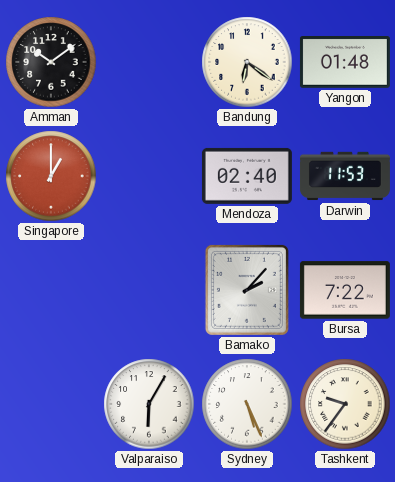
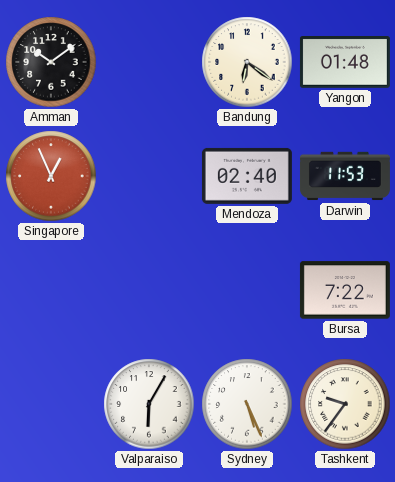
Singapore: 1:00 -> 12:56 (51, 176)
Bamako: 2:07 -> none (247, 290)
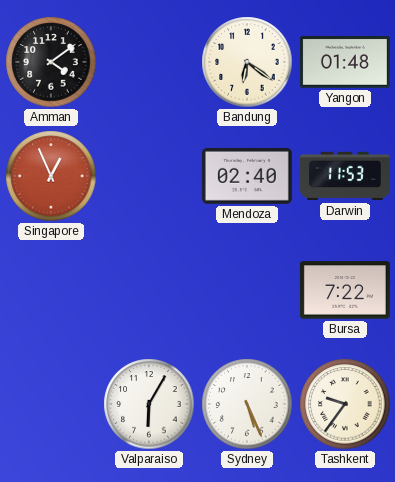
Amman: 10:09 -> 4:09 (51, 62)
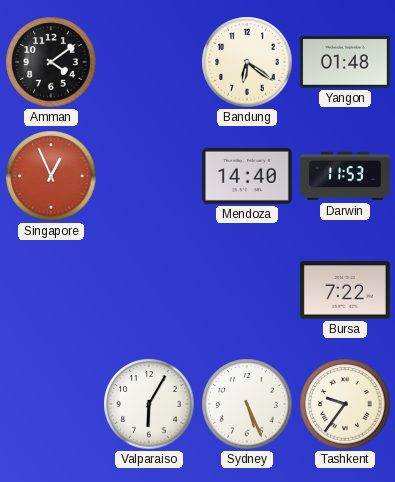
Mendoza: 02:40 -> 14:40 (247, 176)
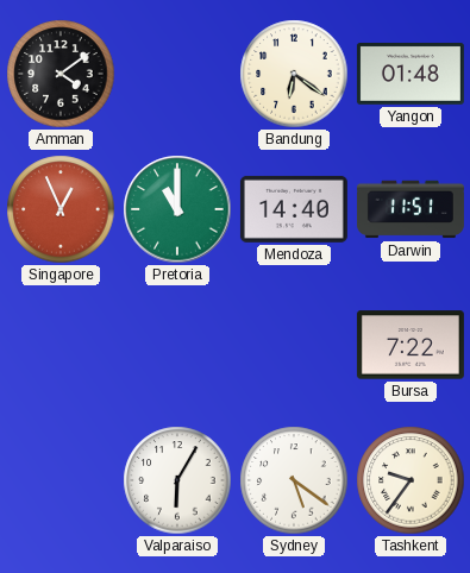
Pretoria: none -> 11:00 (177, 209)
Darwin: 11:53 -> 11:51 (411, 209)
Sydney: 5:26 -> 5:21 (294, 480)
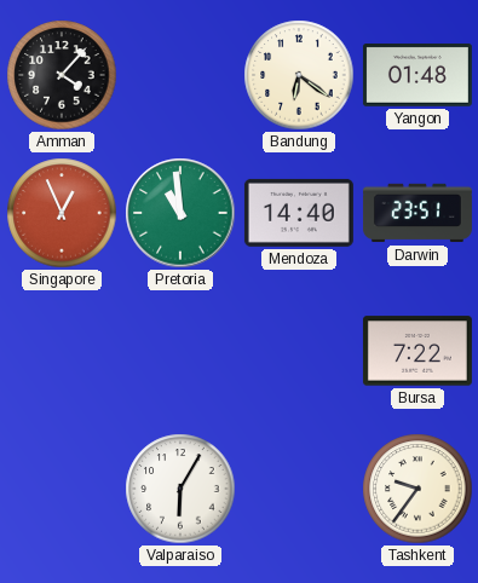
Amman: 4:09 -> 4:07 (62, 75)
Pretoria: 11:00 -> 10:59 (180, 213)
Darwin: 11:51 -> 23:51 (417, 213)
Sydney: 5:21 -> none (294, 480)
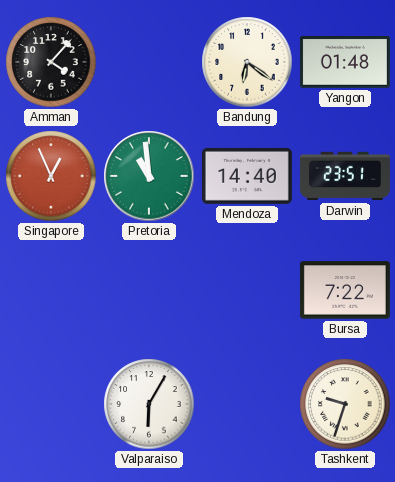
Tashkent: 9:36 -> 9:33 (345, 404)
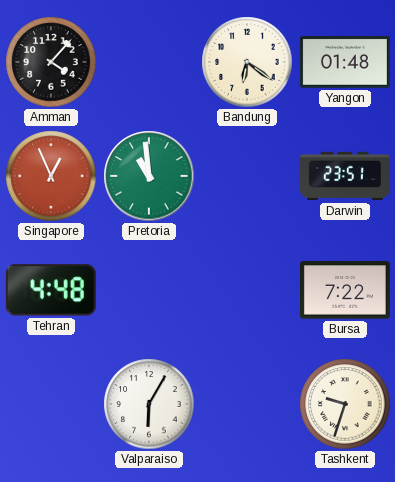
Mendoza: 14:40 -> none (247, 176)
Tehran: none -> 4:48 (51, 290)
